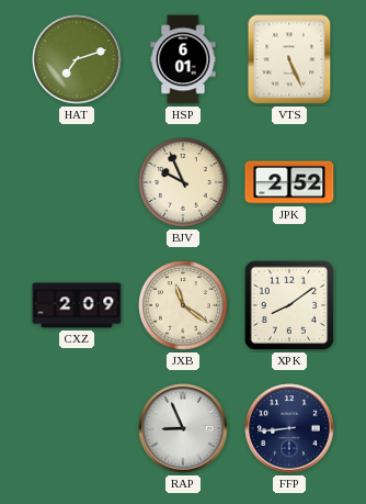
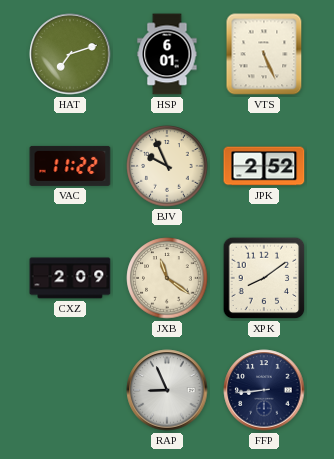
VAC: none -> 11:22 (70, 166)
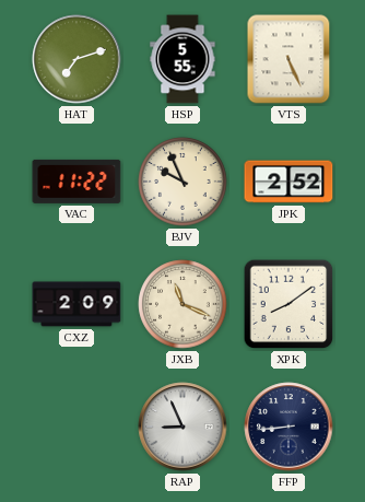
HSP: 6:01 -> 5:55 (182, 59)
JXB: 11:21 -> 11:19 (182, 304)
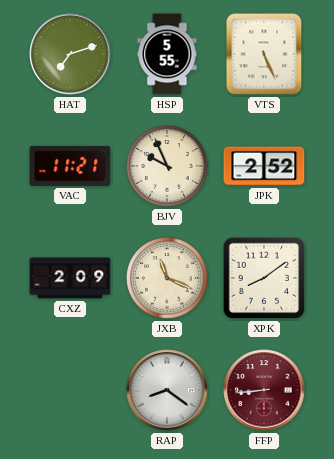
VAC: 11:22 -> 11:21 (70, 166)
RAP: 8:56 -> 8:21 (167, 390)
FFP dial: navy -> burgundy (264, 390)
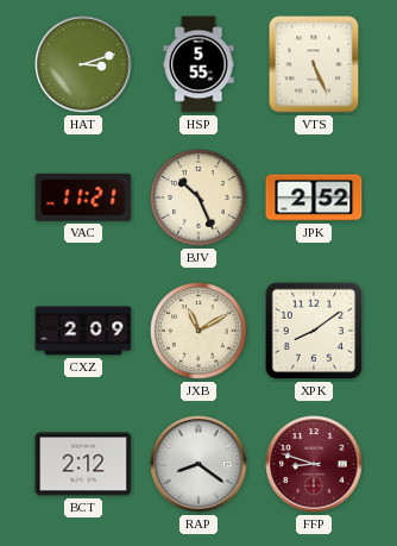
HAT: 7:12 -> 3:12 (83, 64)
BJV: 9:56 -> 10:26 (198, 197)
JXB: 11:19 -> 11:10 (198, 331)
BCT: none -> 2:12 (83, 464)
FFP: 8:44 -> 8:48 (314, 464)
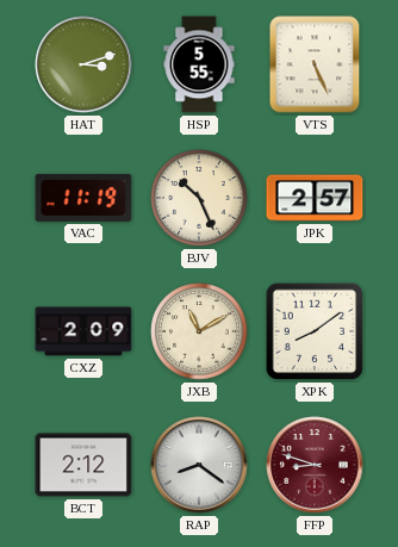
VAC: 11:21 -> 11:19 (83, 198)
JPK: 2:52 -> 2:57 (315, 198)
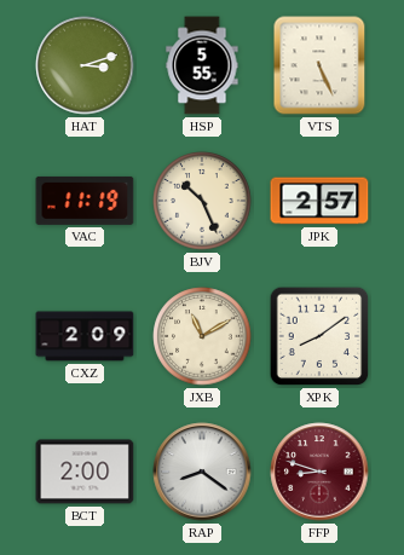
BCT: 2:12 -> 2:00 (85, 472)
